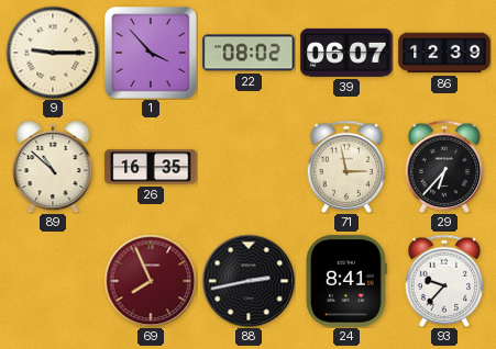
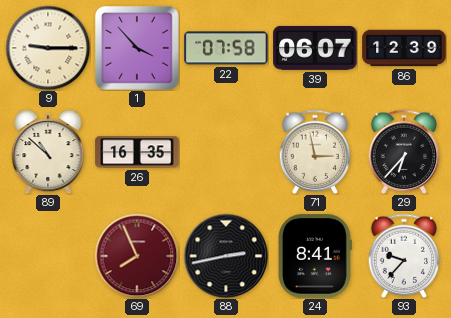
22: 08:02 -> 07:58 (226, 48)
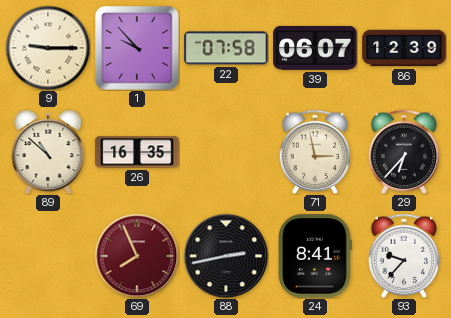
1: 3:53 -> 9:53 (138, 49)
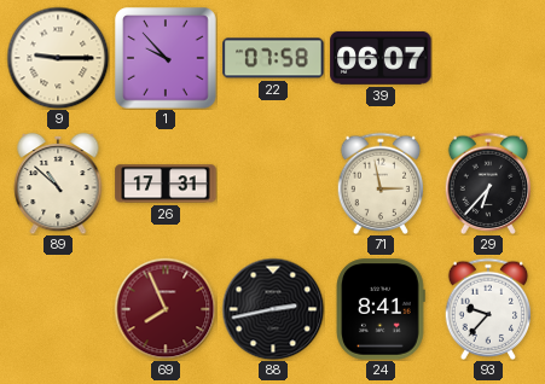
86: 12:39 -> none (404, 48)
26: 16:35 -> 17:31 (166, 184)
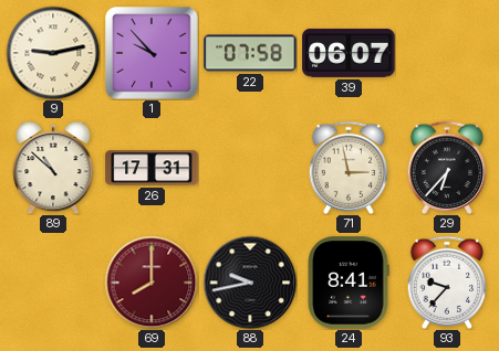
9: 9:15 -> 9:13 (53, 53)
69: 7:56 -> 8:00 (152, 283)
88: 2:43 -> 9:43 (250, 283)
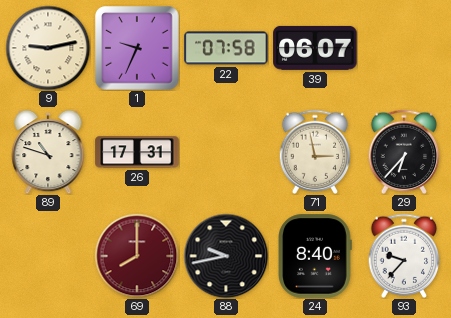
1: 9:53 -> 9:34 (138, 49)
89: 10:52 -> 10:48 (48, 152)
24: 8:41 -> 8:40 (315, 256)
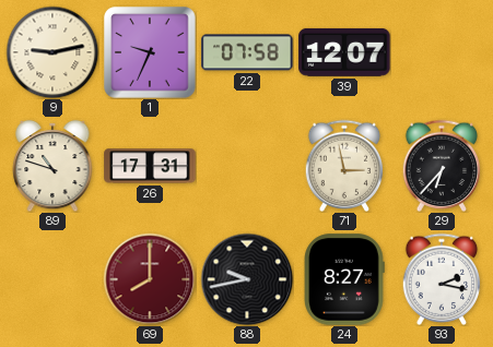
39: 06:07 -> 12:07 (344, 52)
24: 8:40 -> 8:27 (344, 279)
93: 9:37 -> 2:17 (442, 278)
